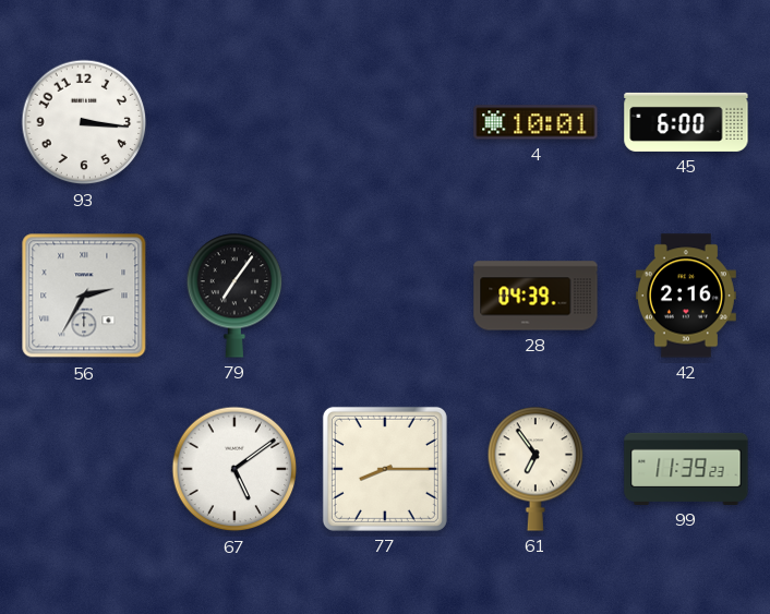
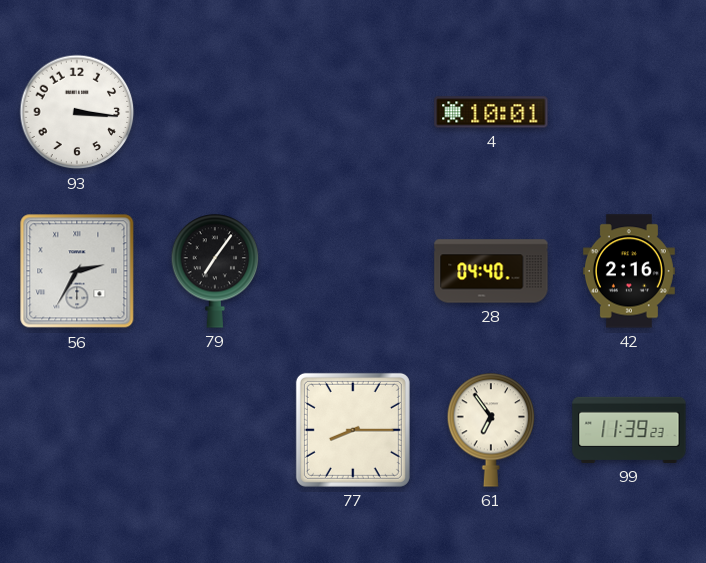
45: 6:00 -> none (686, 122)
28: 04:39 -> 04:40 (491, 271)
67: 5:09 -> none (234, 469)
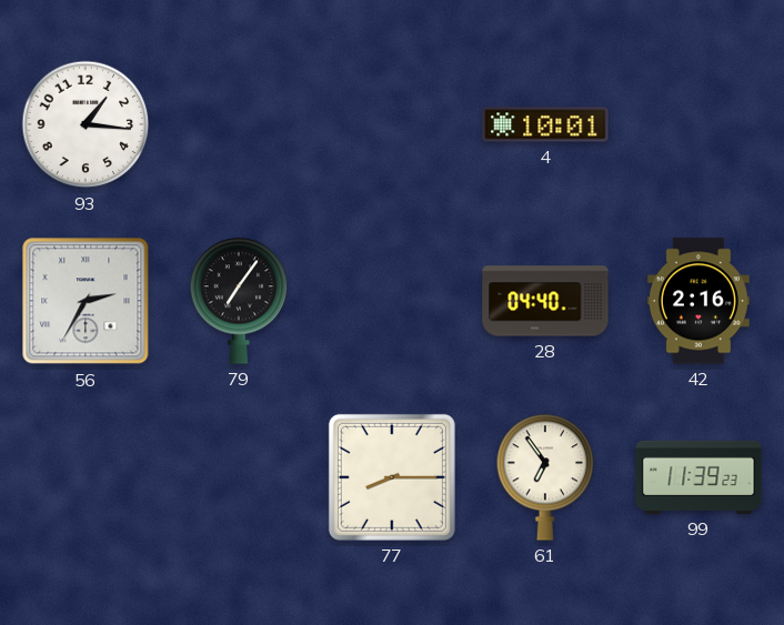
93: 3:16 -> 1:16 (86, 124)
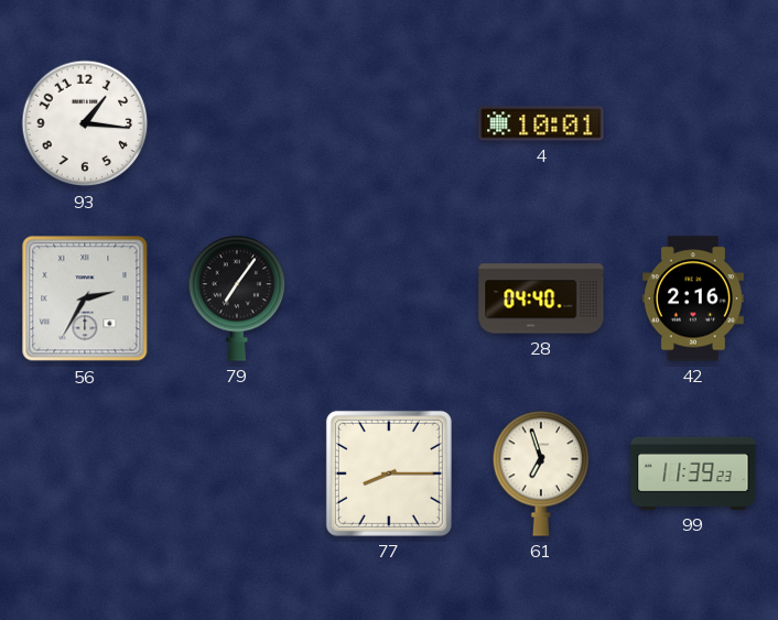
61: 6:54 -> 6:57 (541, 474)
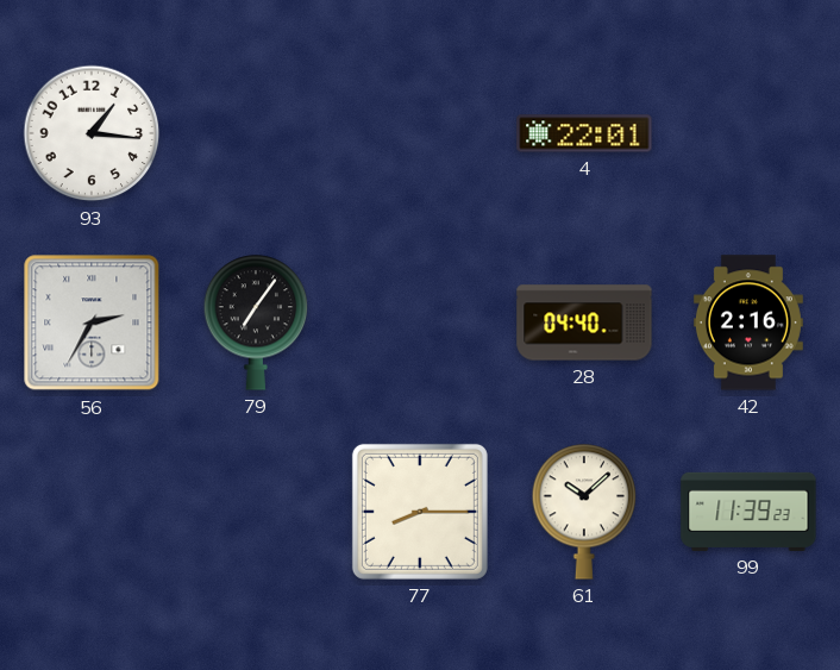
4: 10:01 -> 22:01 (584, 133)
61: 6:57 -> 10:08 (584, 512)
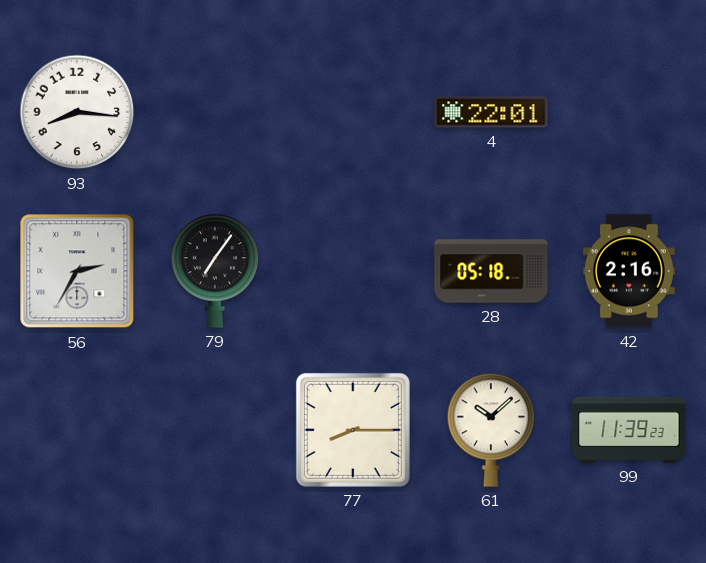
93: 1:16 -> 8:16 (77, 112)
28: 04:40 -> 05:18 (491, 271)
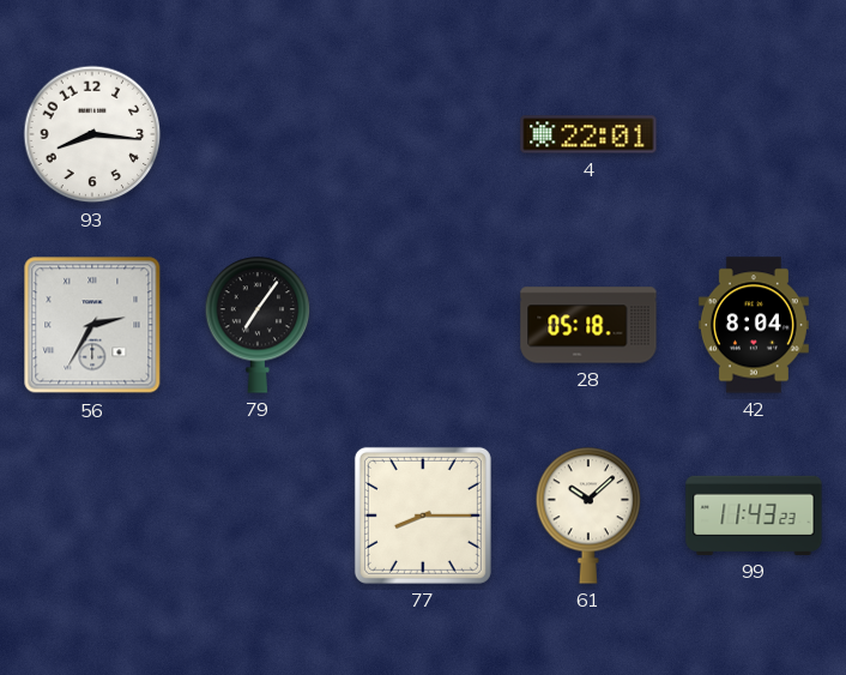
42: 2:16 -> 8:04 (754, 325)
99: 11:39 -> 11:43 (754, 516)
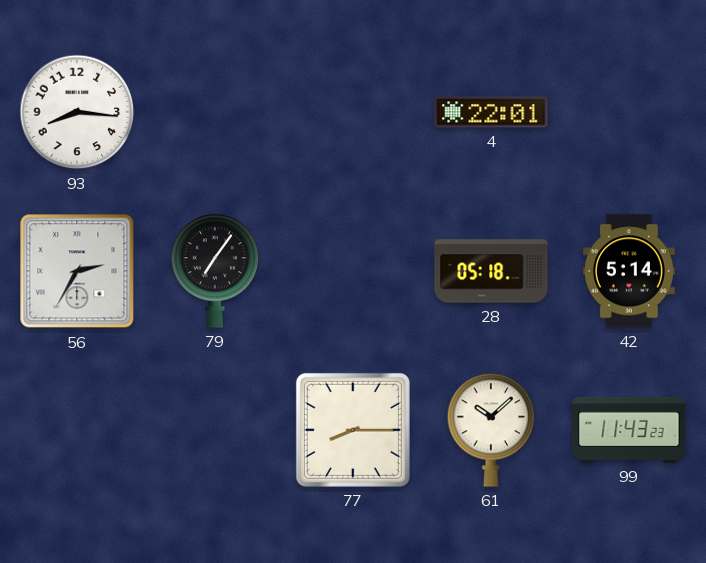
42: 8:04 -> 5:14 (629, 271)
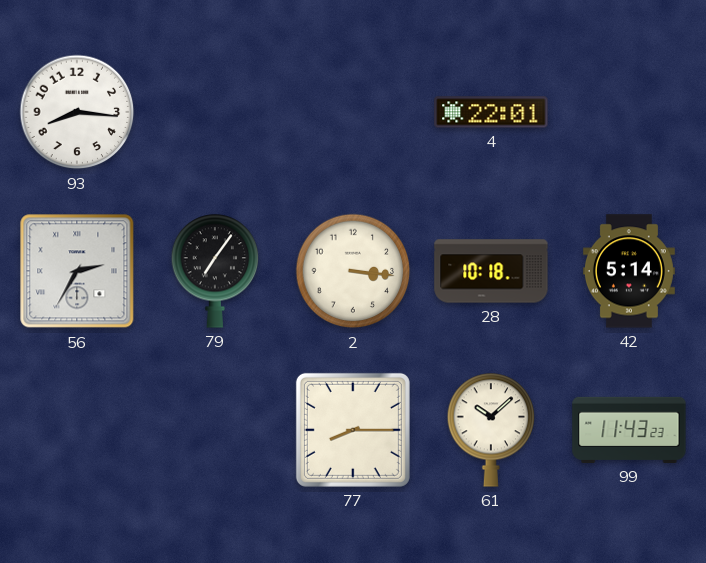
2: none -> 3:16 (353, 271)
28: 05:18 -> 10:18 (491, 271)
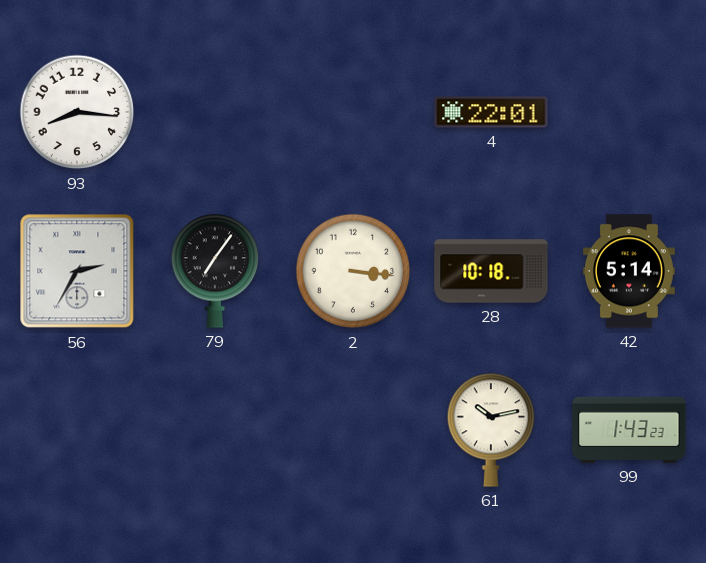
77: 8:15 -> none (353, 430)
61: 10:08 -> 10:13 (491, 430)
99: 11:43 -> 1:43 (629, 430)
